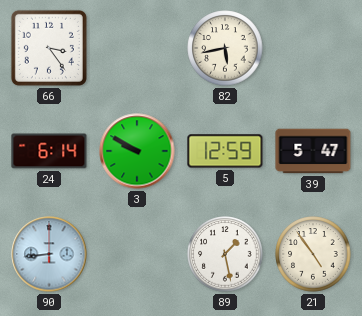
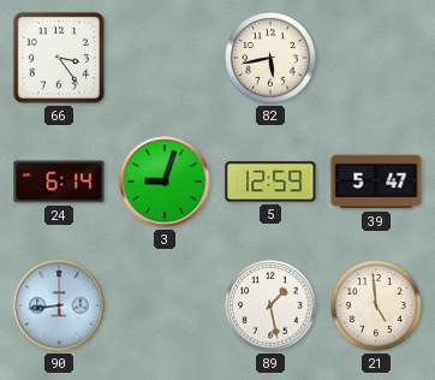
3: 9:50 -> 9:03 (165, 182)
21: 4:54 -> 4:59 (376, 305)
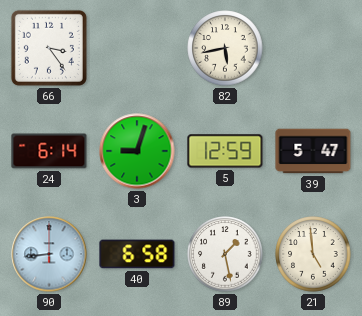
40: none -> 6:58 (137, 254)
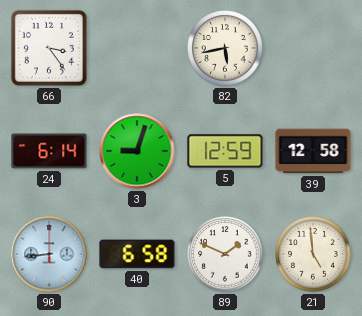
39: 5:47 -> 12:58 (313, 151)
89: 1:28 -> 1:49 (225, 254)
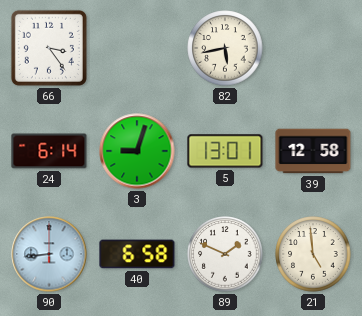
5: 12:59 -> 13:01 (225, 151)
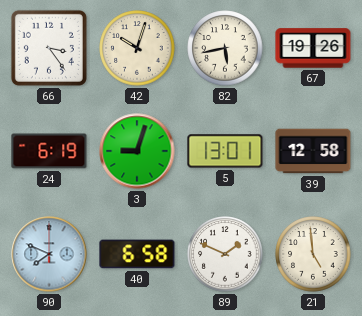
42: none -> 10:03 (137, 48)
67: none -> 19:26 (313, 48)
24: 6:14 -> 6:19 (49, 151)
90: 8:44 -> 7:49 (49, 254)
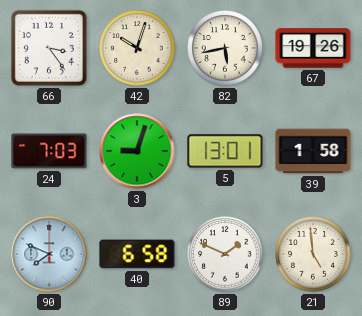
24: 6:19 -> 7:03 (49, 151)
39: 12:58 -> 1:58 (313, 151)
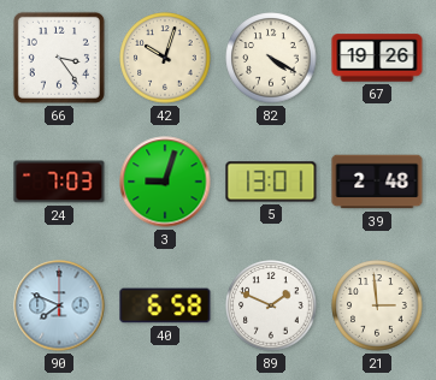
82: 5:43 -> 4:20 (271, 58)
39: 1:58 -> 2:48 (377, 182)
21: 4:59 -> 2:59 (377, 305)
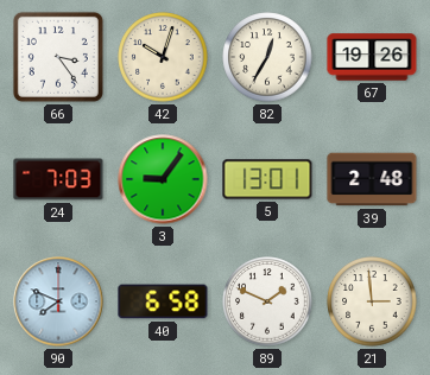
82: 4:20 -> 12:35 (267, 57)
3: 9:03 -> 9:06 (163, 179)
